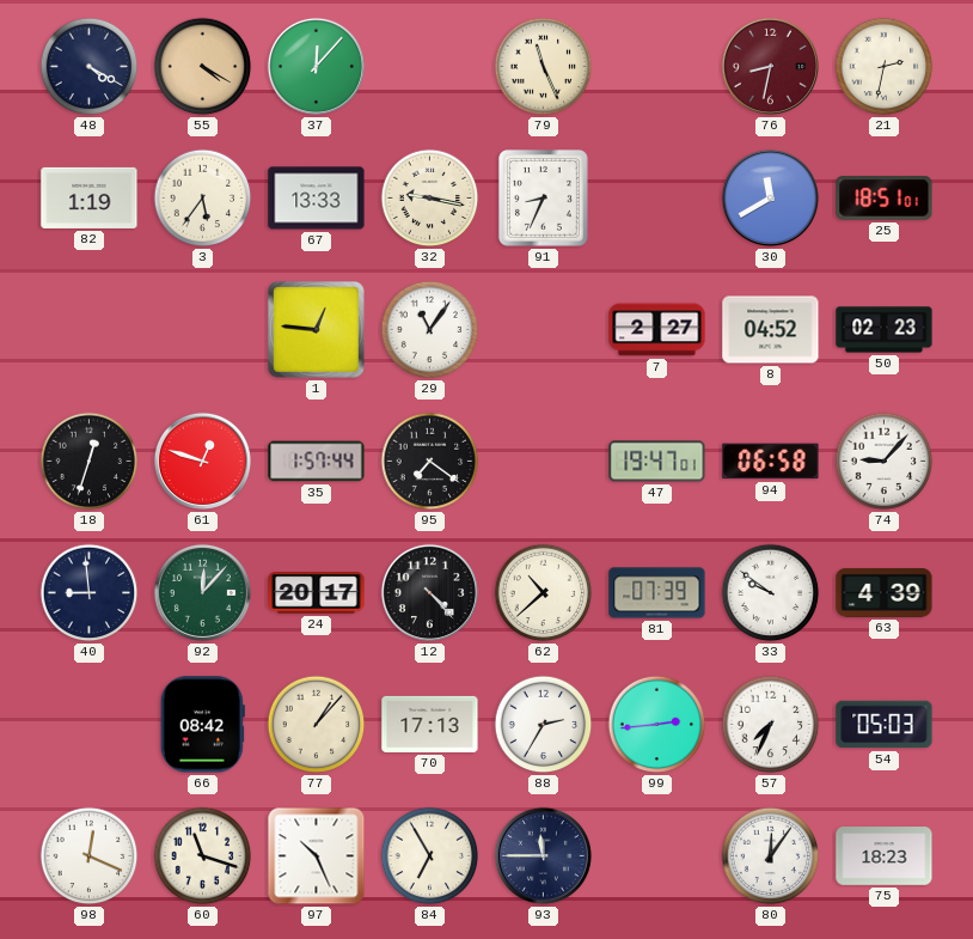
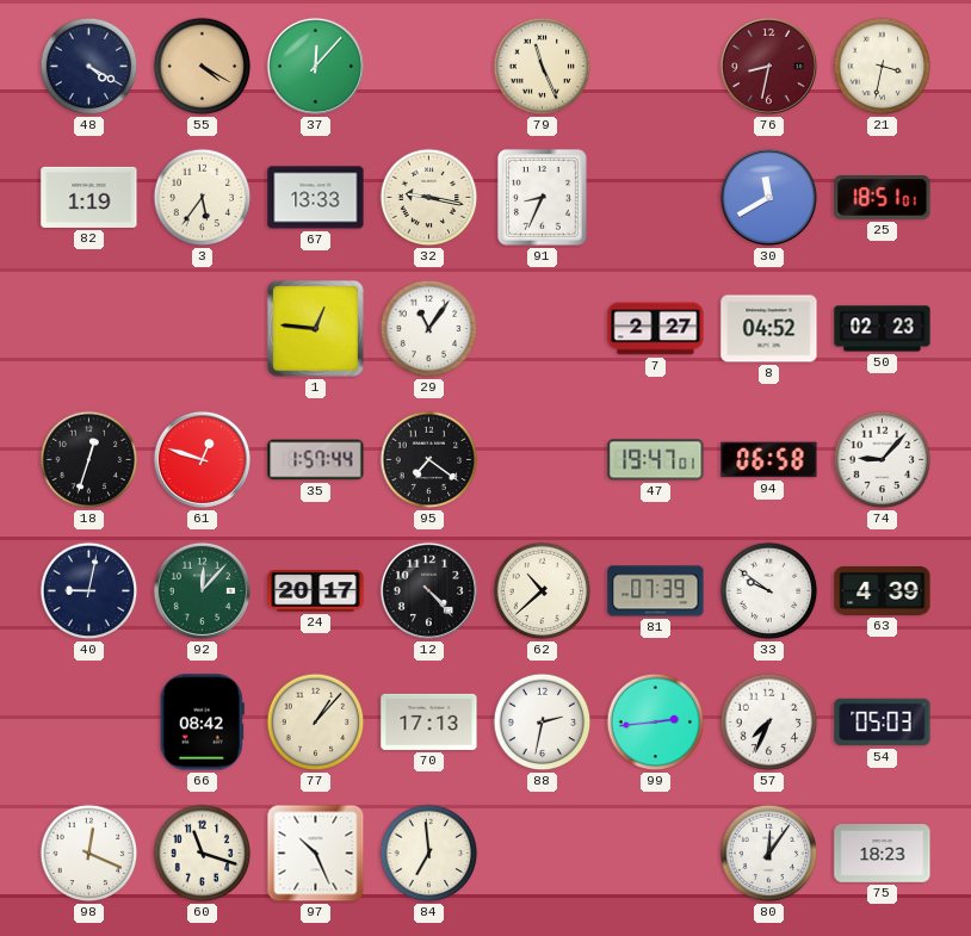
21: 2:32 -> 3:32 (883, 67)
40: 8:59 -> 9:02 (89, 591)
88: 2:35 -> 2:32 (543, 723)
84: 6:55 -> 6:59 (429, 854)
93: 11:45 -> none (543, 855)
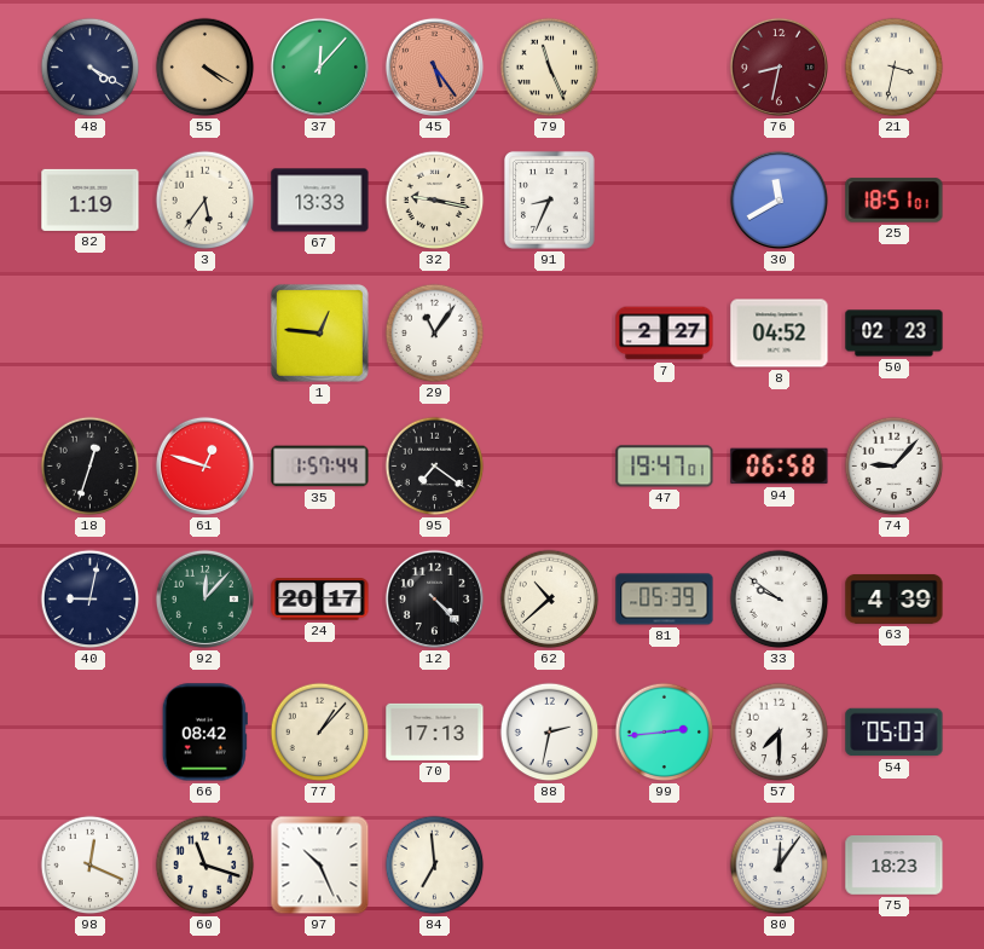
45: none -> 5:24 (434, 66)
81: 07:39 -> 05:39 (665, 600)
57: 7:34 -> 7:30 (780, 733)
